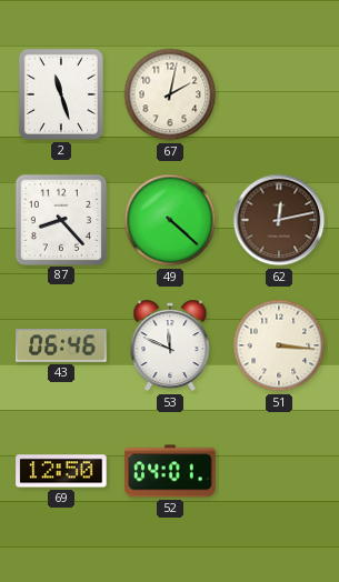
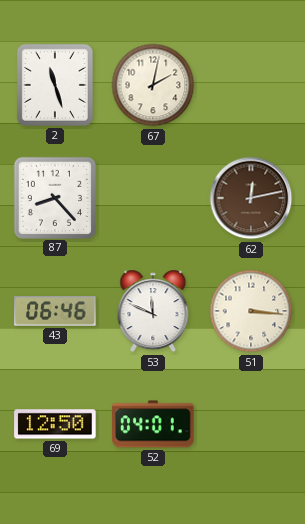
49: 4:22 -> none (170, 220)
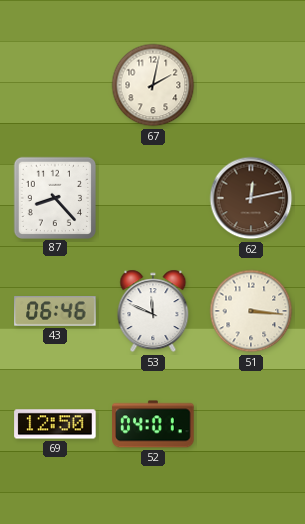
2: 11:27 -> none (55, 85)
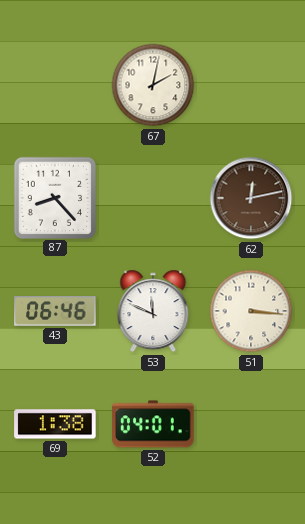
69: 12:50 -> 1:38 (55, 424)
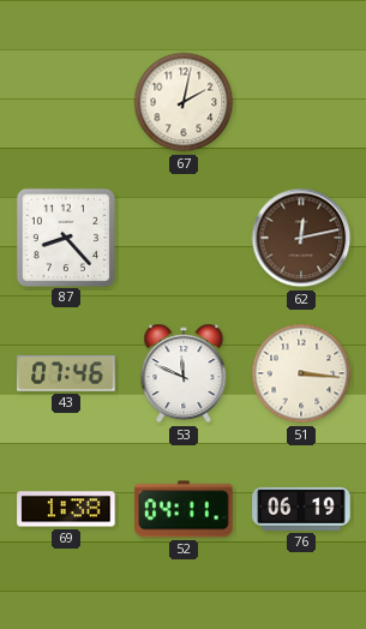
43: 06:46 -> 07:46 (66, 373)
52: 04:01 -> 04:11 (184, 509)
76: none -> 06:19 (301, 509)
